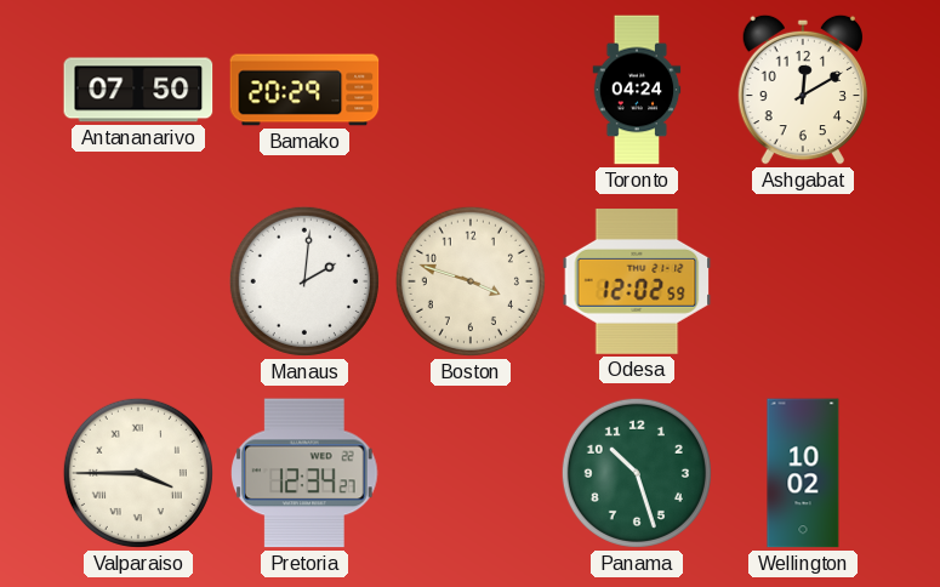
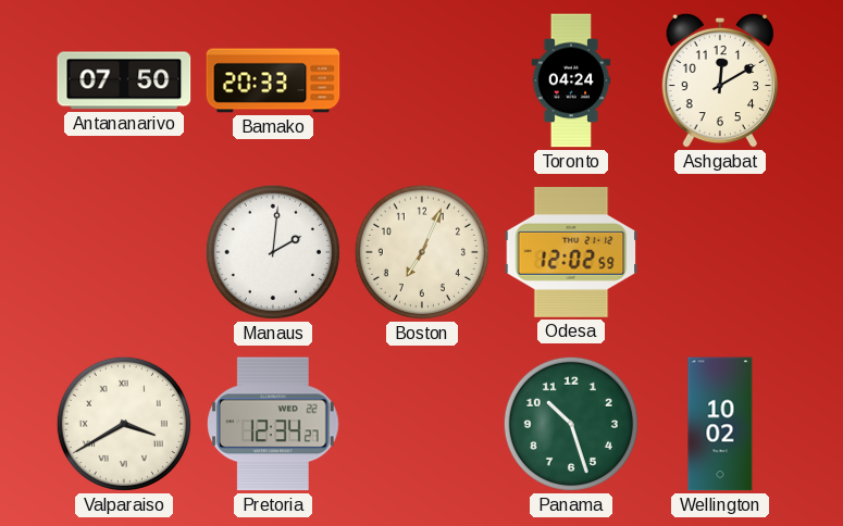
Bamako: 20:29 -> 20:33 (273, 80)
Boston: 3:48 -> 7:04 (422, 252)
Valparaiso: 3:45 -> 3:40 (124, 424)
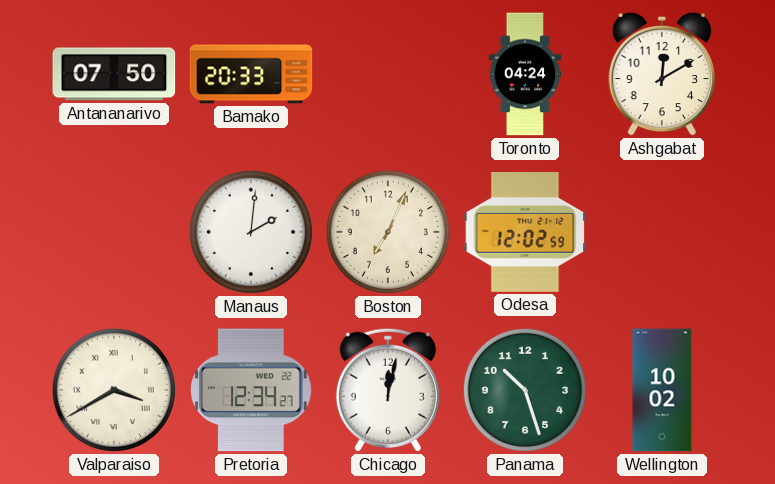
Chicago: none -> 12:02 (388, 390)
